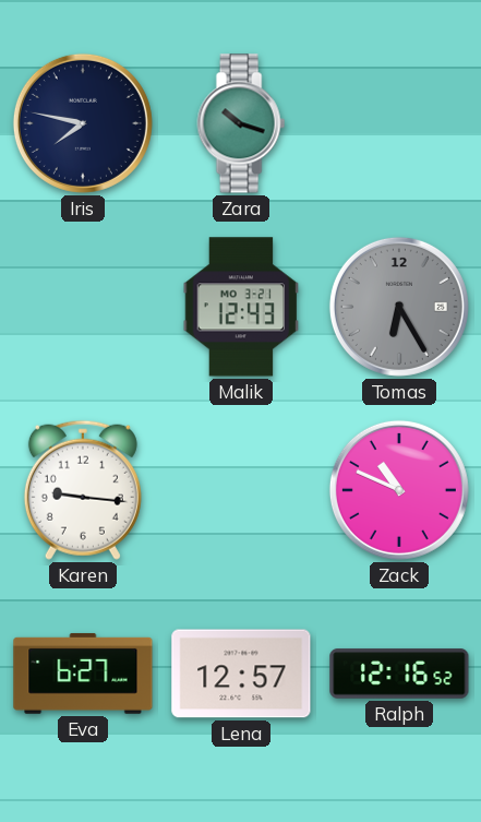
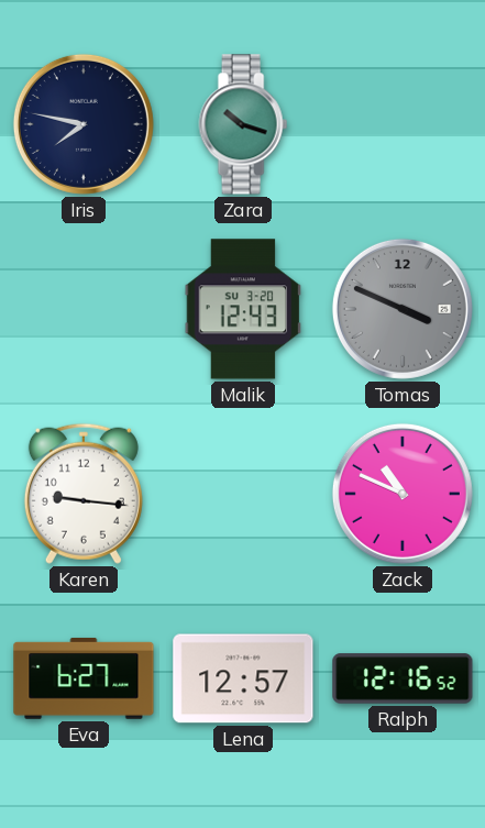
Malik date: MO 3-21 -> SU 3-20 (243, 309)
Tomas: 6:25 -> 3:49 (403, 309)
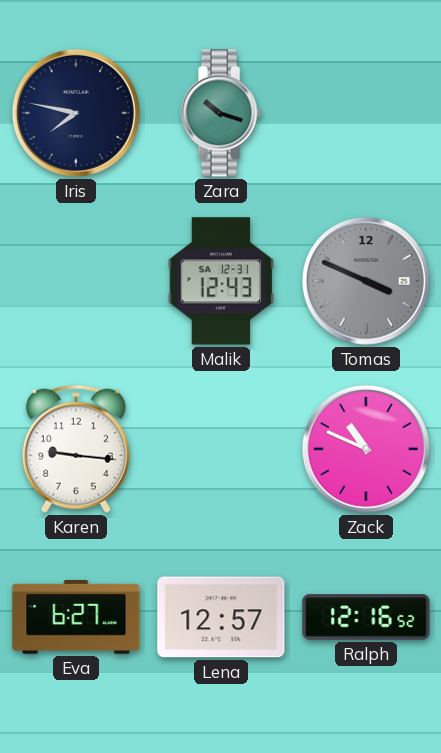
Malik date: SU 3-20 -> SA 12-31 (221, 281)
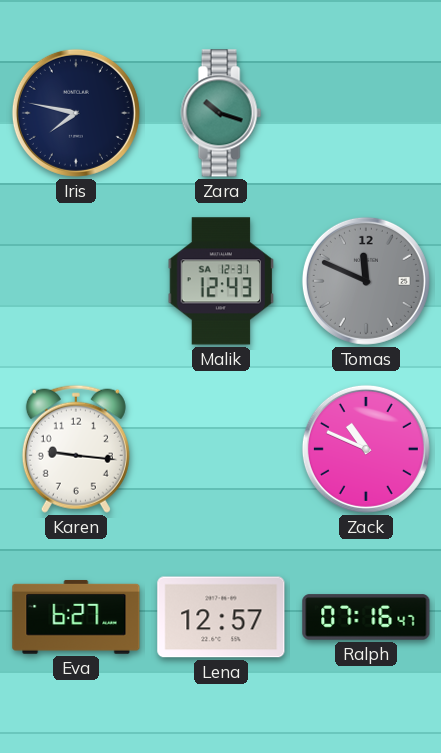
Tomas: 3:49 -> 11:49 (366, 281)
Ralph: 12:16 -> 07:16 (366, 617)
